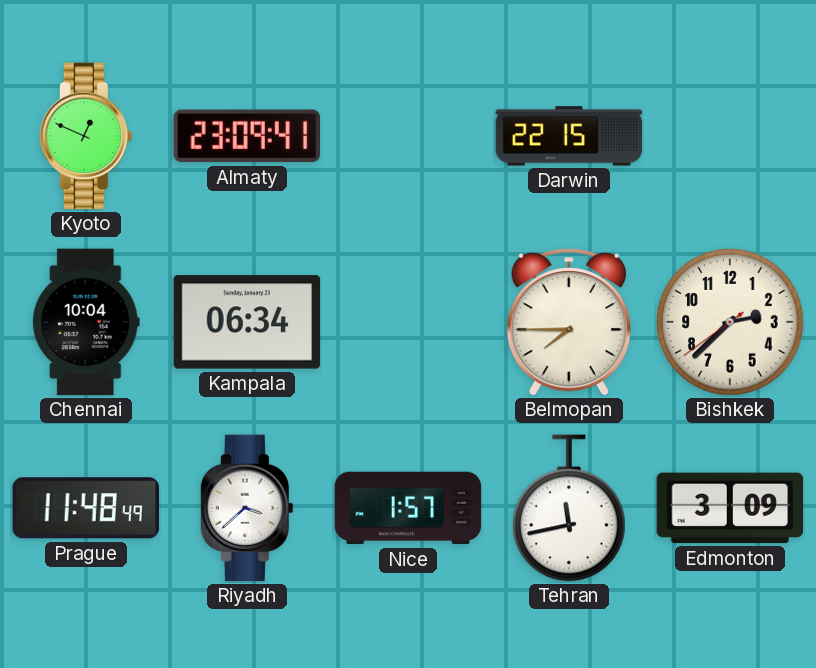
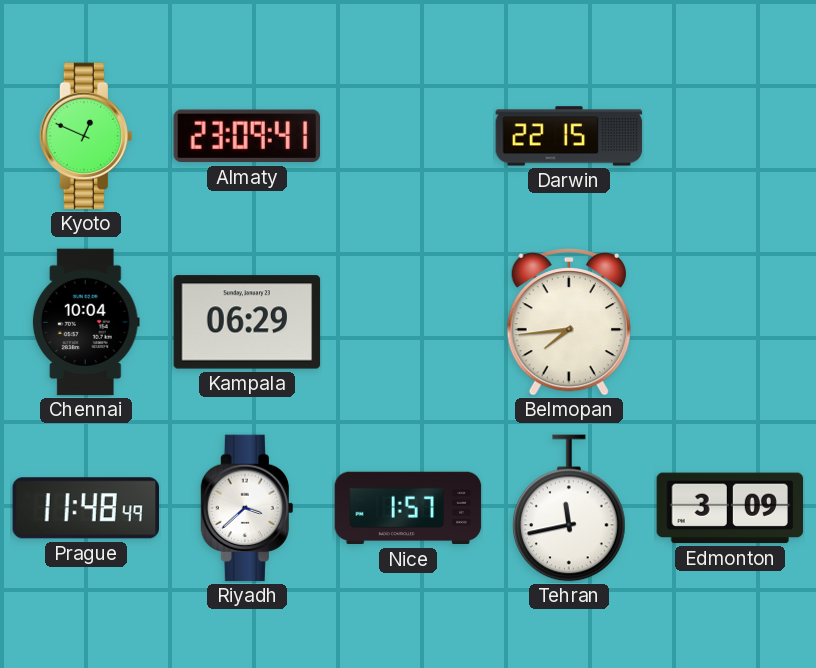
Kampala: 06:34 -> 06:29 (247, 322)
Belmopan: 7:45 -> 7:44 (569, 323)
Bishkek: 2:37 -> none (730, 322)
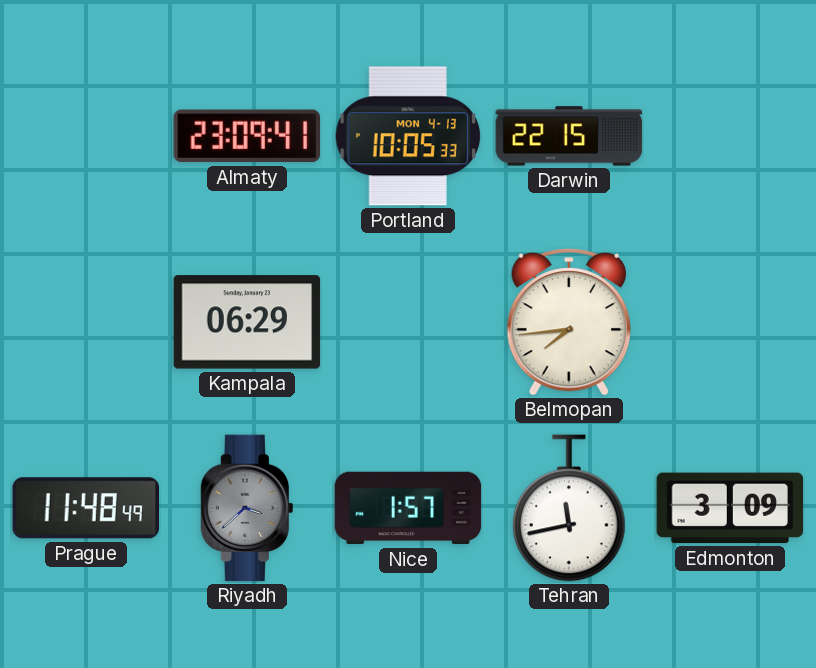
Kyoto: 12:49 -> none (85, 136)
Portland: none -> 10:05 (407, 136)
Chennai: 10:04 -> none (86, 322)
Riyadh dial: white -> grey (246, 508)
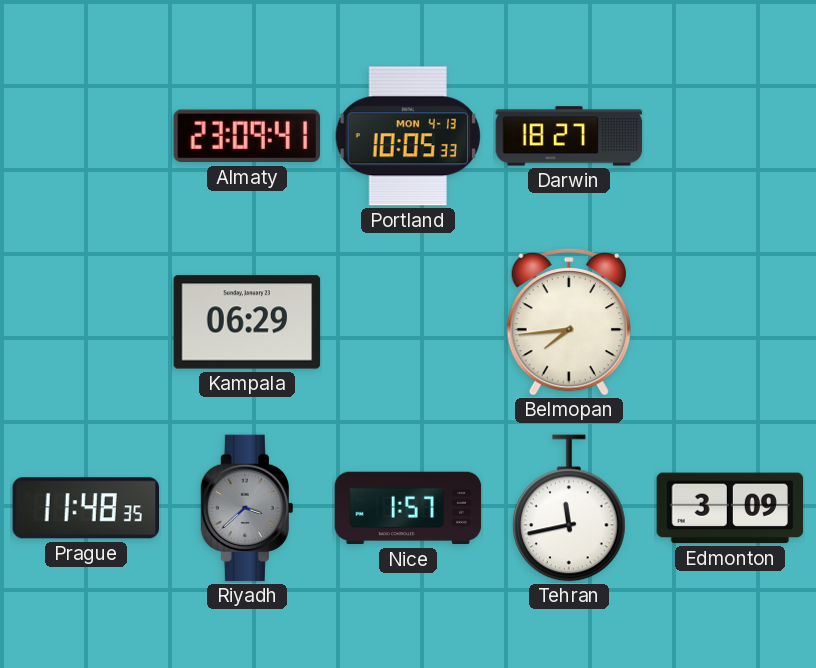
Darwin: 22:15 -> 18:27 (569, 136)
Prague: 11:48:49 -> 11:48:35 (85, 508)
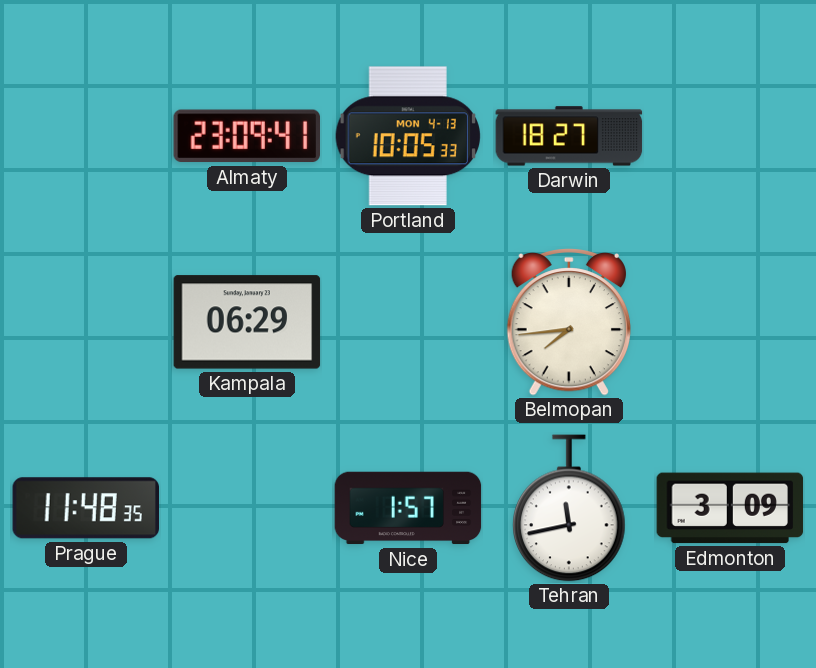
Riyadh: 3:38 -> none (246, 508)
